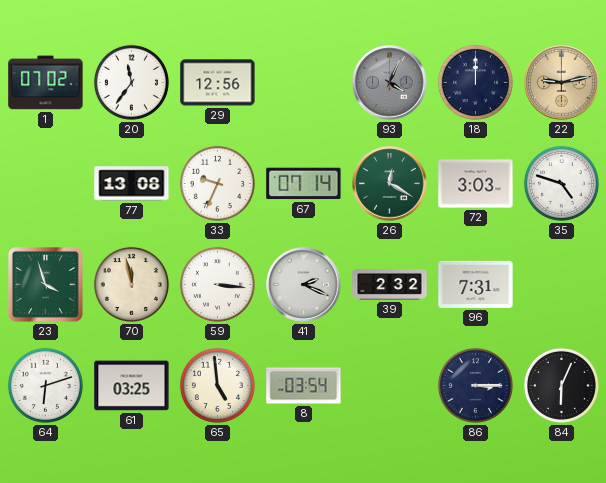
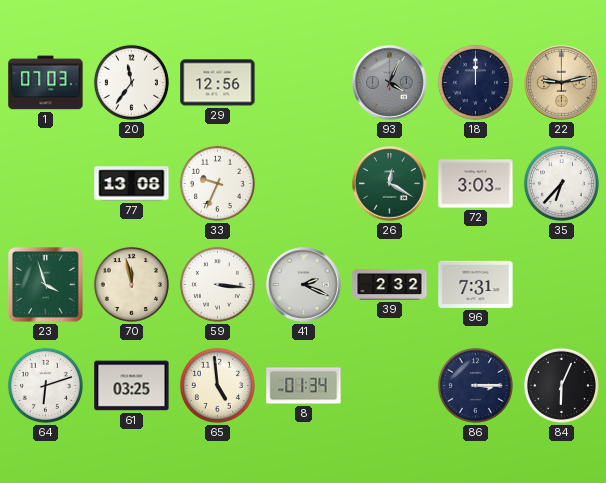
1: 07:02 -> 07:03 (46, 83)
67: 07:14 -> none (304, 184)
35: 4:48 -> 6:37 (561, 183)
8: 03:54 -> 01:34 (304, 386)
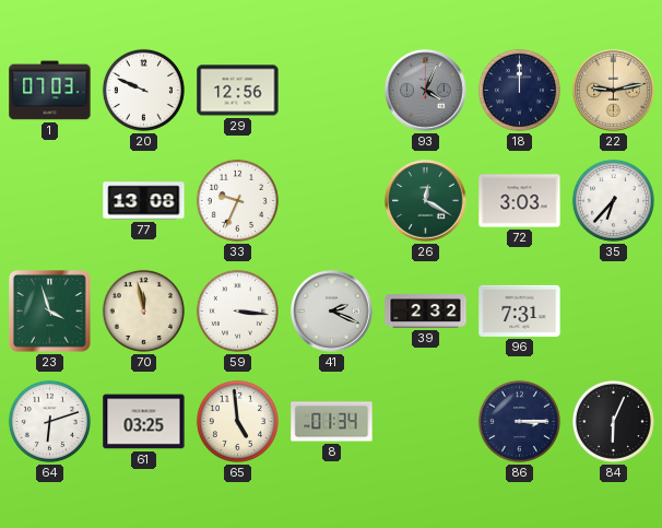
20: 11:36 -> 9:49 (143, 90)
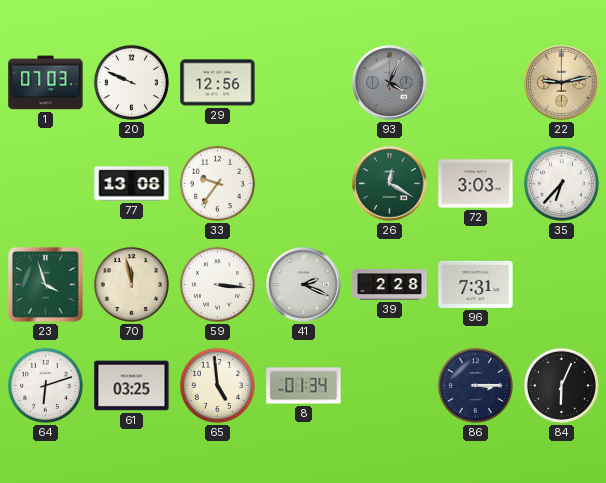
18: 12:00 -> none (519, 90)
33: 9:34 -> 9:36 (217, 183)
39: 2:32 -> 2:28 (390, 285)
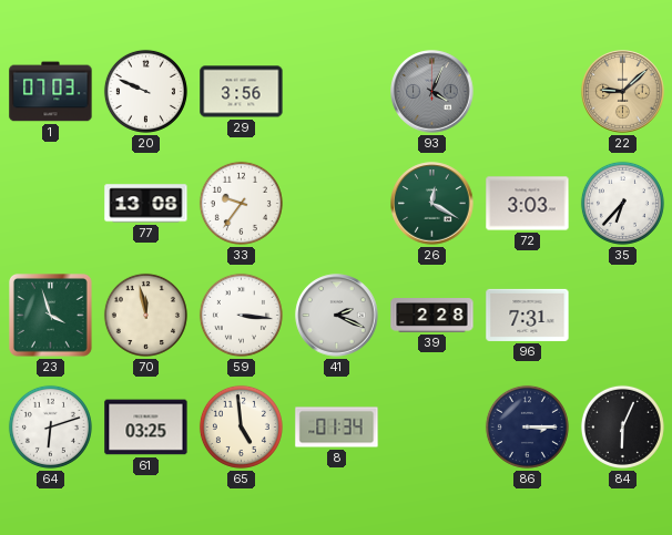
29: 12:56 -> 3:56 (242, 92)
22: 9:13 -> 9:08 (623, 92)
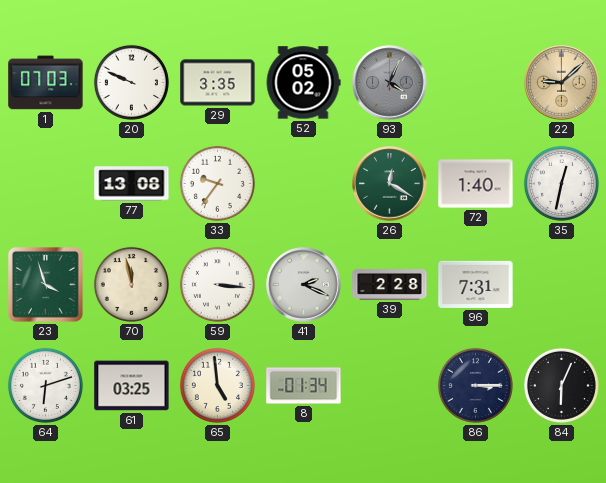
29: 3:56 -> 3:35 (218, 83)
52: none -> 05:02 (303, 83)
72: 3:03 -> 1:40 (476, 184)
35: 6:37 -> 12:32 (561, 183)
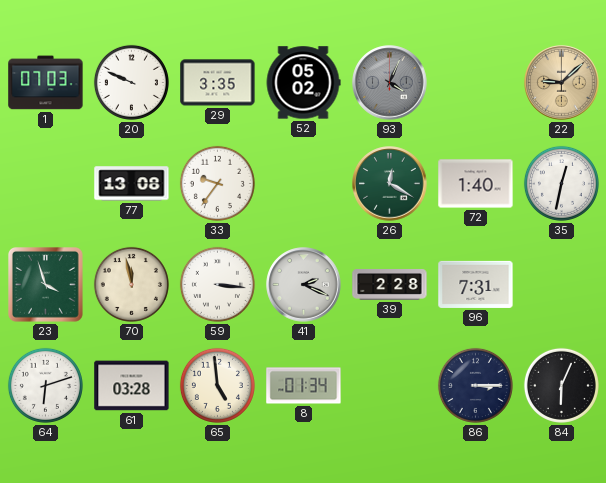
61: 03:25 -> 03:28 (132, 386)
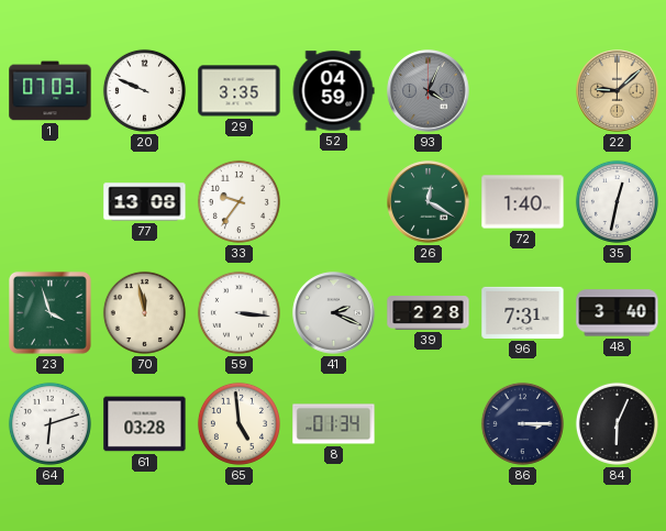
52: 05:02 -> 04:59 (333, 91)
48: none -> 3:40 (618, 313)
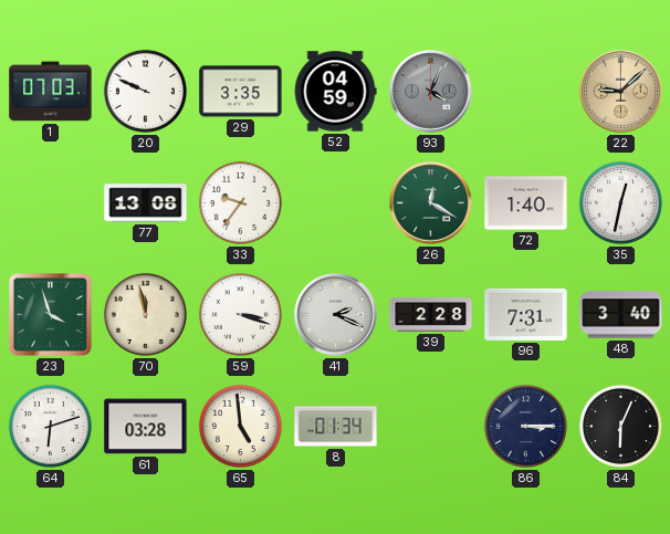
59: 3:16 -> 3:18 (240, 314)
